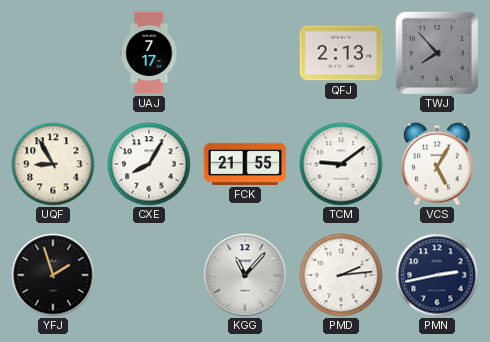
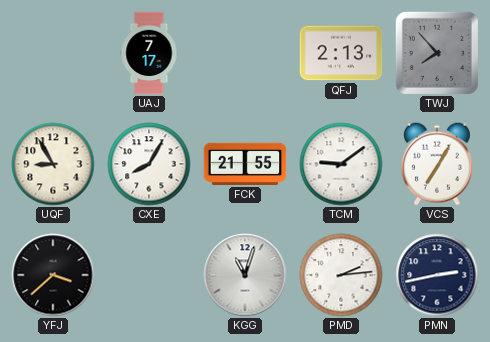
VCS: 5:05 -> 7:05 (437, 164)
YFJ: 1:57 -> 3:38 (53, 275)
KGG: 11:07 -> 11:03 (245, 275)
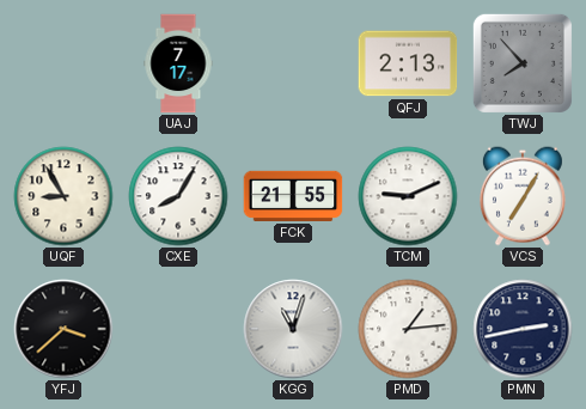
TCM: 9:09 -> 9:11 (408, 196)
PMD: 2:14 -> 1:14 (408, 329)
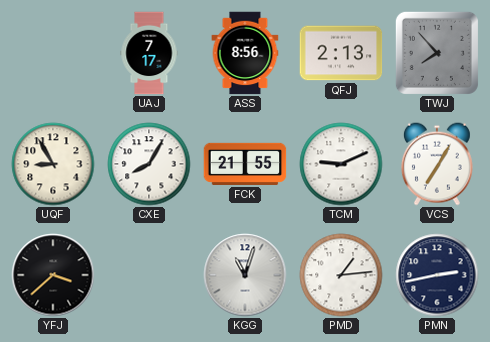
ASS: none -> 8:56 (245, 53)
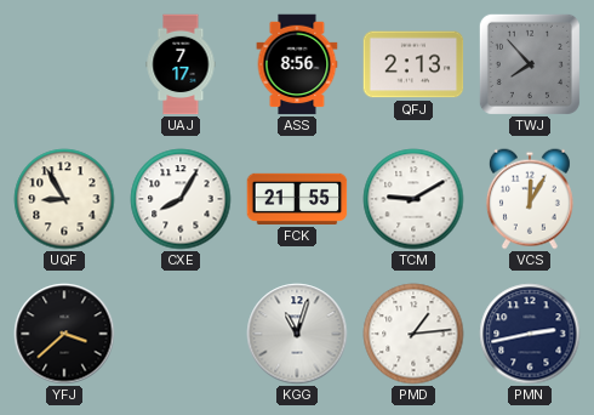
TCM: 9:11 -> 9:10 (413, 199)
VCS: 7:05 -> 12:05 (530, 199)
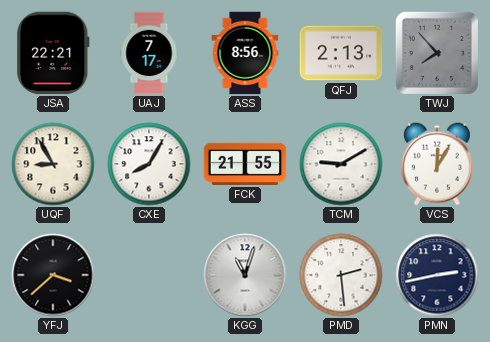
JSA: none -> 22:21 (53, 53)
PMD: 1:14 -> 2:29 (341, 275)
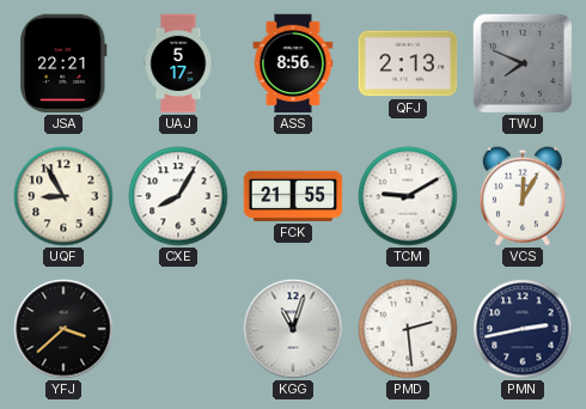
UAJ: 7:17 -> 5:17 (178, 63)
TWJ: 7:53 -> 7:49 (523, 63)
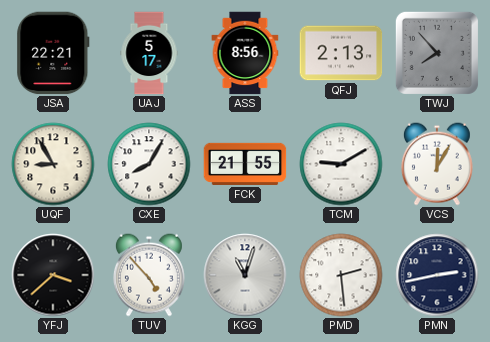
TWJ: 7:49 -> 7:53 (437, 53)
TUV: none -> 4:53 (149, 275)
